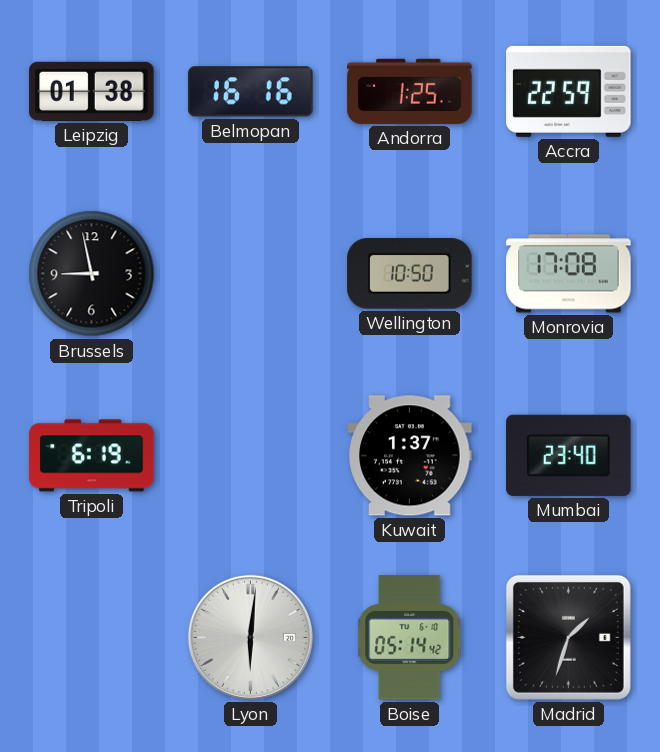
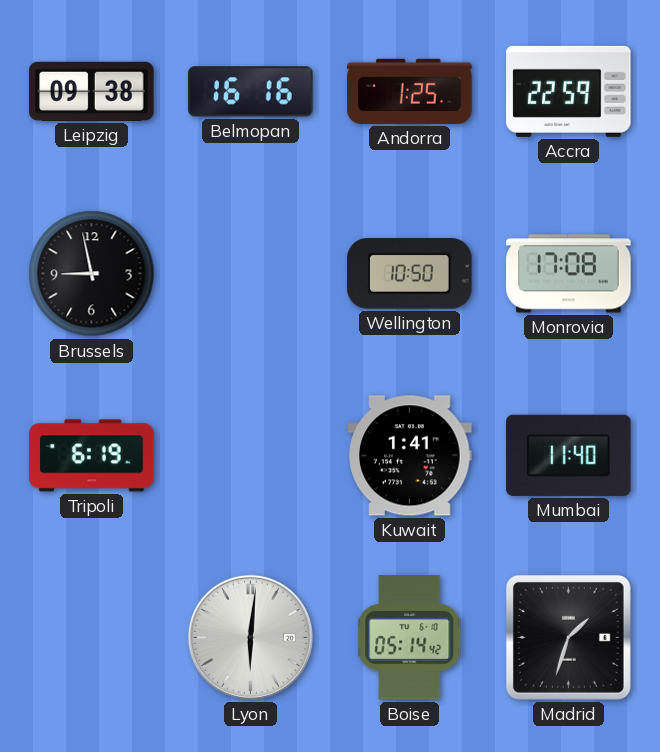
Leipzig: 01:38 -> 09:38 (92, 91)
Kuwait: 1:37 -> 1:41 (410, 456)
Mumbai: 23:40 -> 11:40 (569, 455)
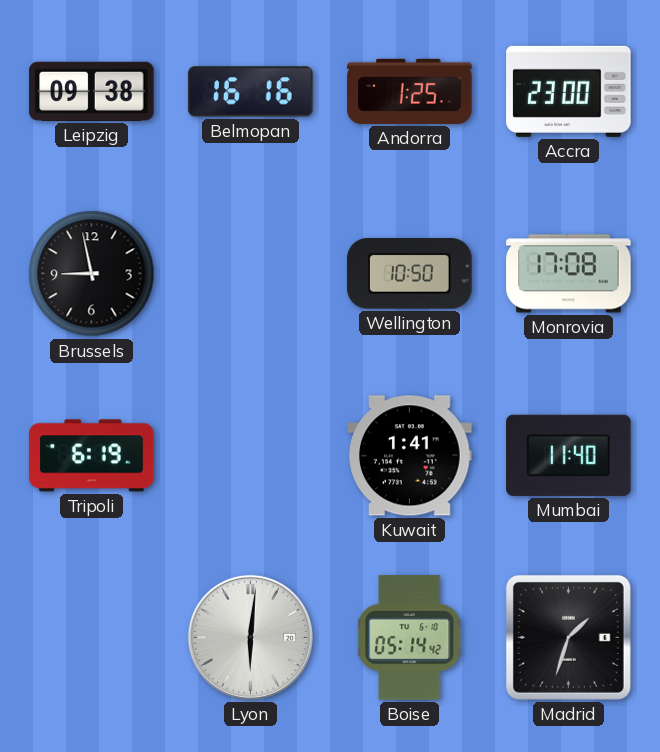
Accra: 22:59 -> 23:00 (569, 91)
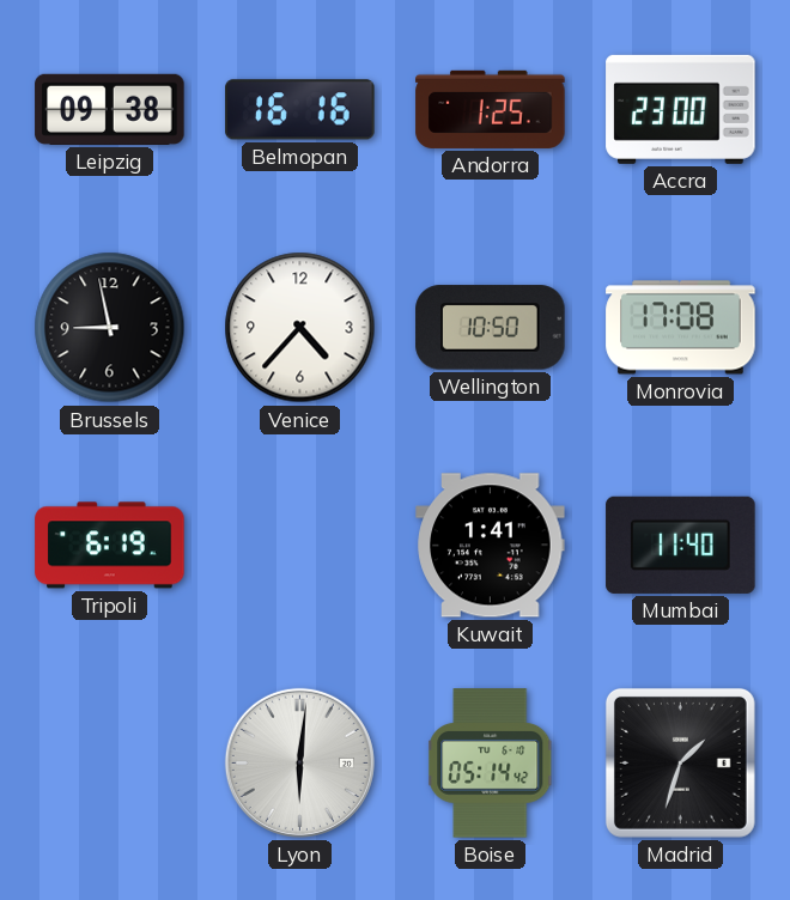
Venice: none -> 4:37 (300, 328)
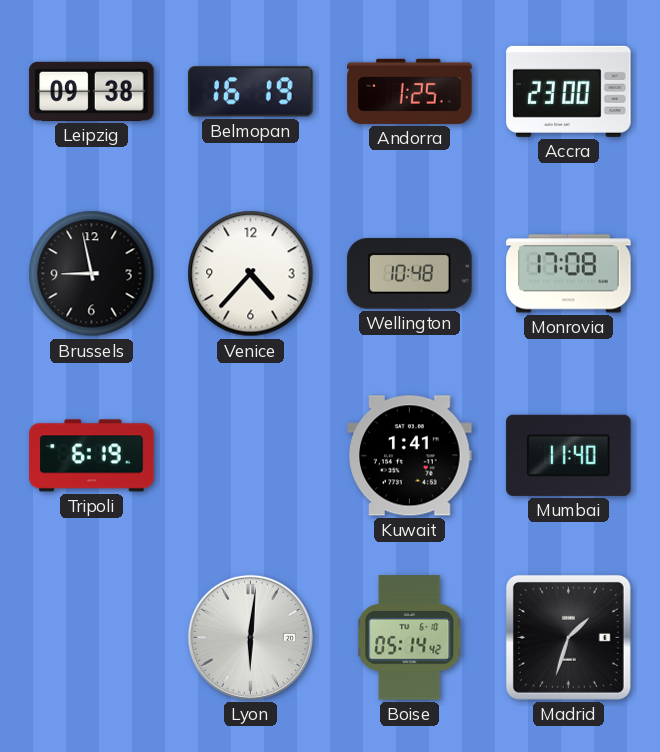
Belmopan: 16:16 -> 16:19 (251, 92)
Wellington: 10:50 -> 10:48 (410, 274)
